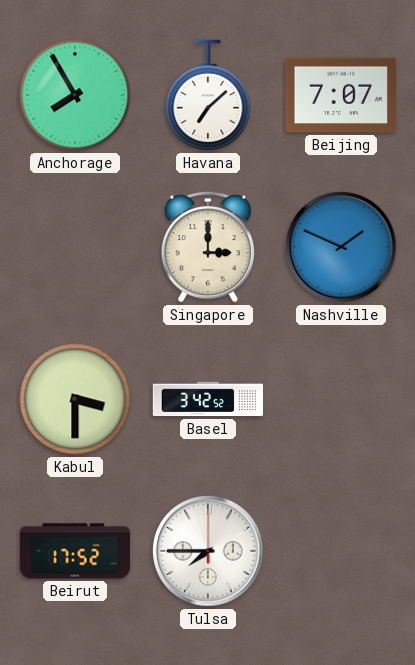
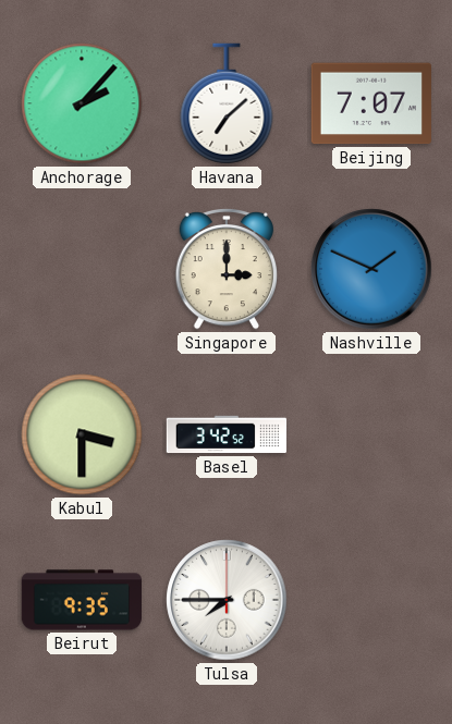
Anchorage: 7:55 -> 2:07 (82, 103)
Beirut: 17:52 -> 9:35 (81, 600)
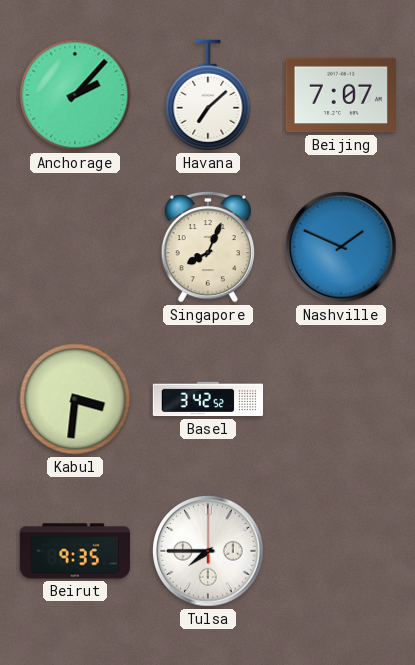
Singapore: 3:00 -> 8:04 (207, 247)
Kabul: 3:30 -> 3:31 (75, 399)
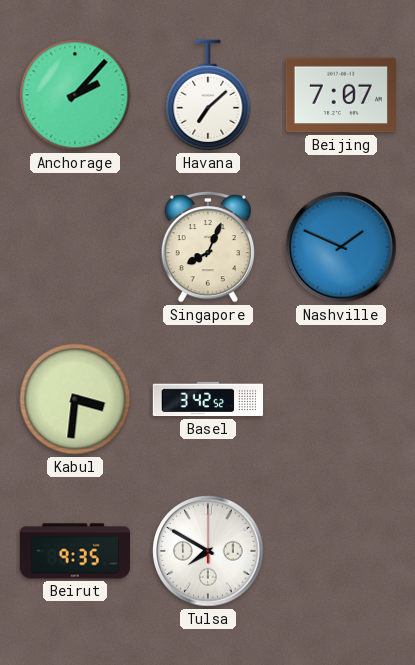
Tulsa: 7:45 -> 7:50 (208, 551)
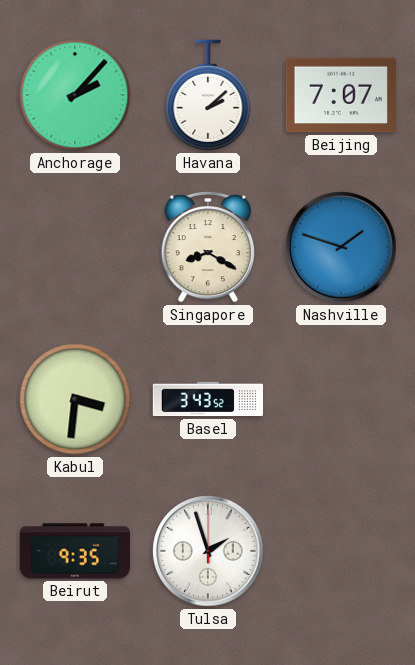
Havana: 7:08 -> 2:08 (208, 95)
Singapore: 8:04 -> 8:20 (207, 247)
Nashville: 1:49 -> 1:48 (341, 247)
Basel: 3:42 -> 3:43 (208, 399)
Tulsa: 7:50 -> 1:57 (208, 551)
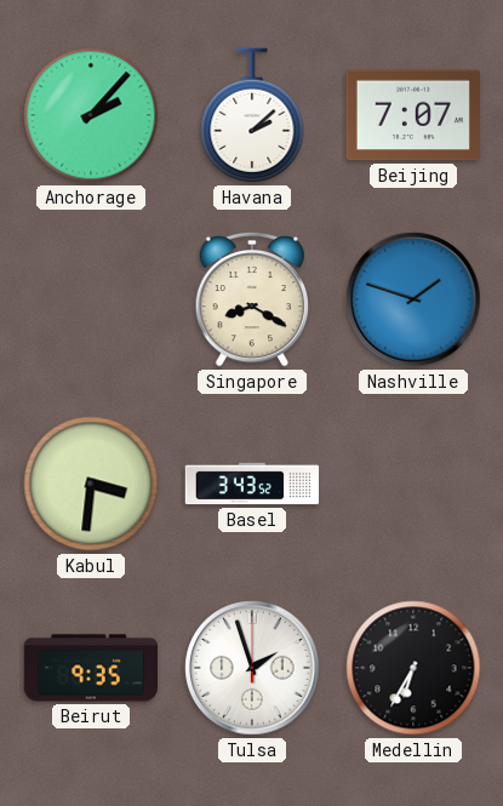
Medellin: none -> 6:35 (413, 668)
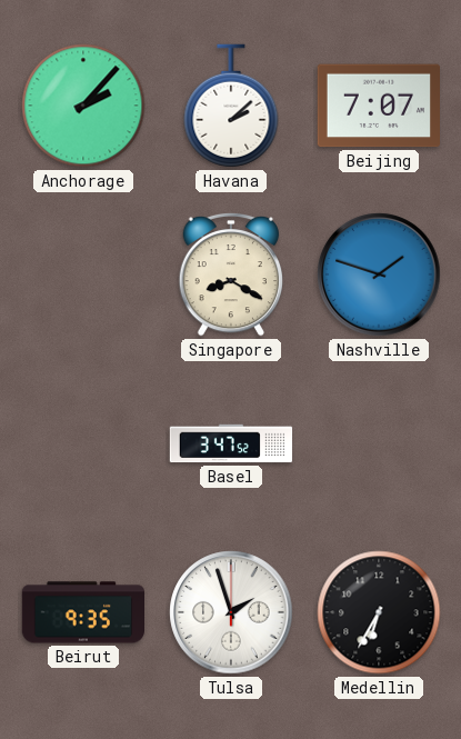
Kabul: 3:31 -> none (91, 484)
Basel: 3:43 -> 3:47 (231, 443)
